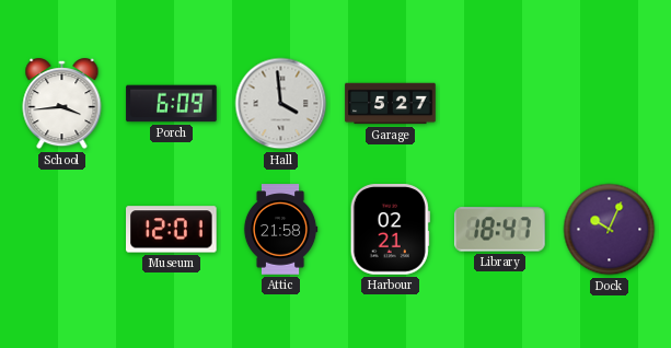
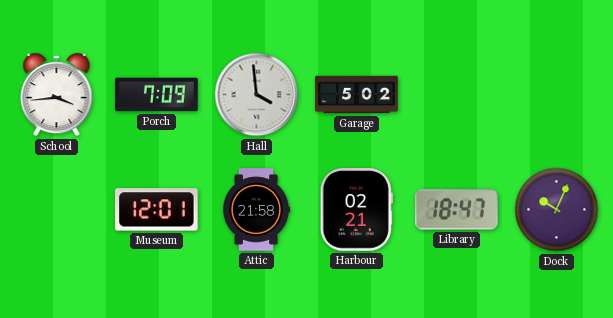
Porch: 6:09 -> 7:09 (157, 95)
Garage: 5:27 -> 5:02 (357, 95)
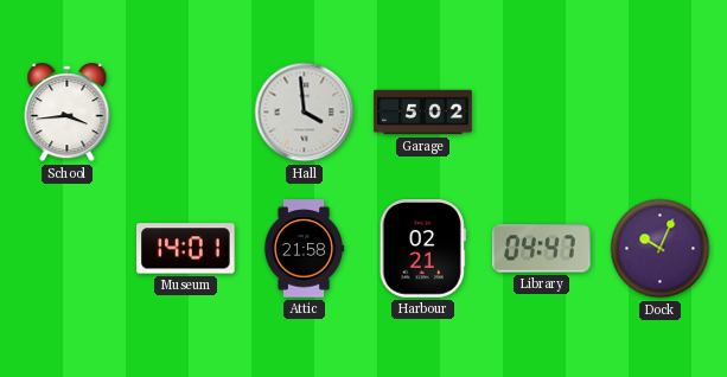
Porch: 7:09 -> none (157, 95)
Museum: 12:01 -> 14:01 (186, 249)
Library: 18:47 -> 04:47 (542, 249)
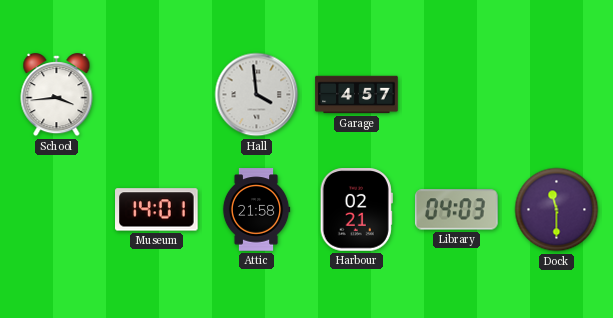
Garage: 5:02 -> 4:57 (357, 95)
Library: 04:47 -> 04:03 (457, 210)
Dock: 10:04 -> 11:30 (557, 210)
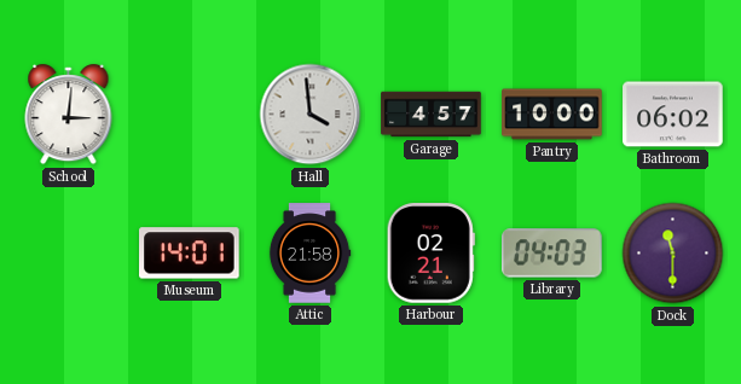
School: 3:44 -> 3:01 (69, 116)
Pantry: none -> 10:00 (552, 115)
Bathroom: none -> 06:02 (673, 115)
